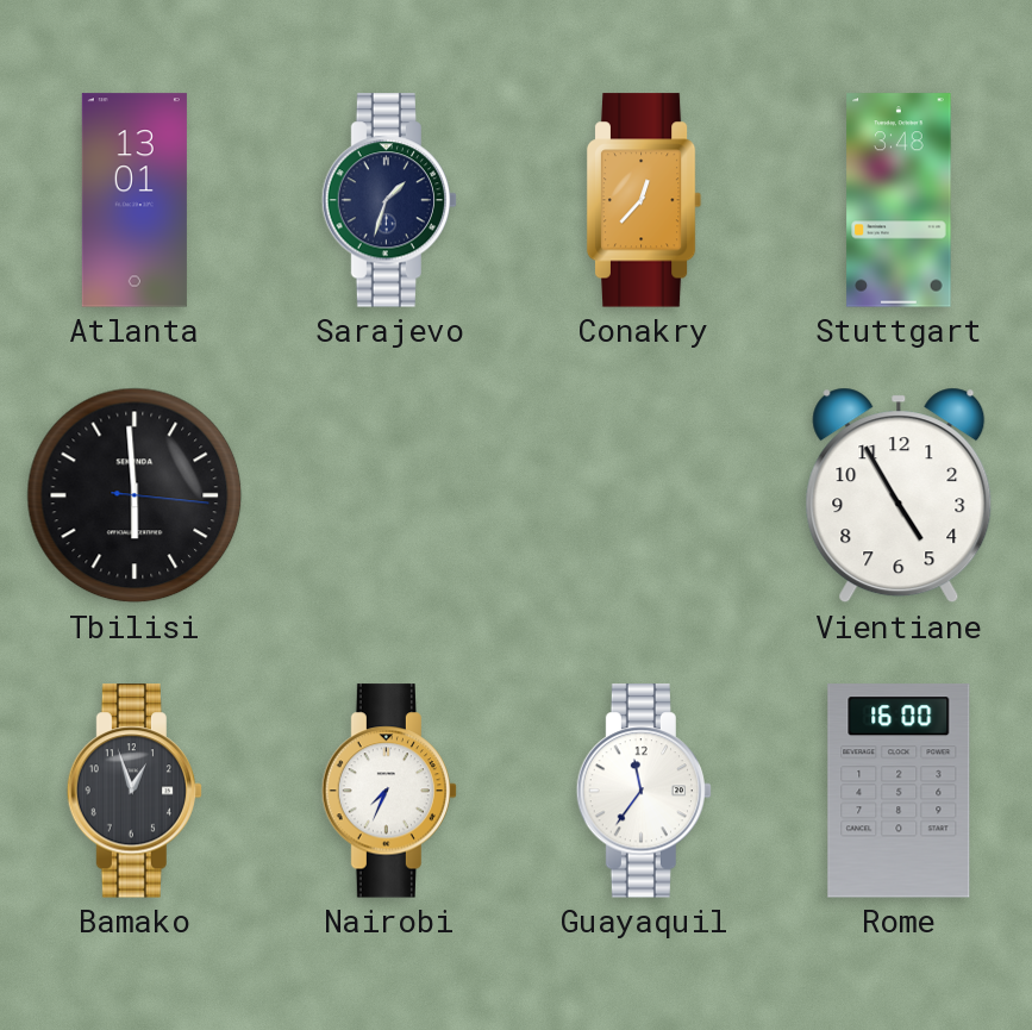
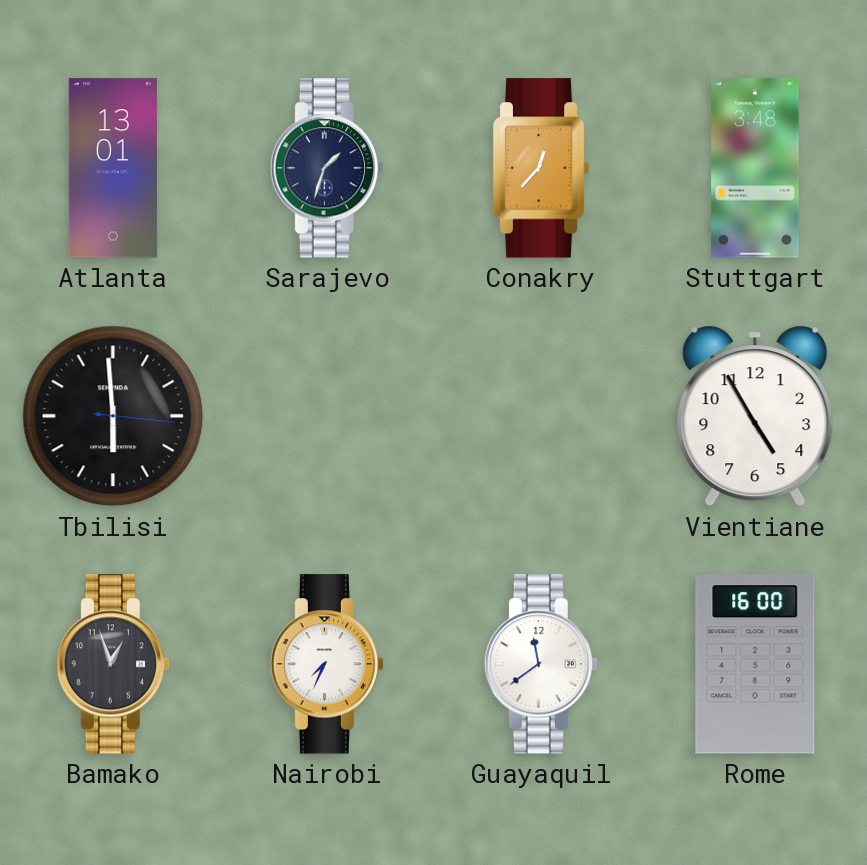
Guayaquil: 11:36 -> 11:39 (541, 664)
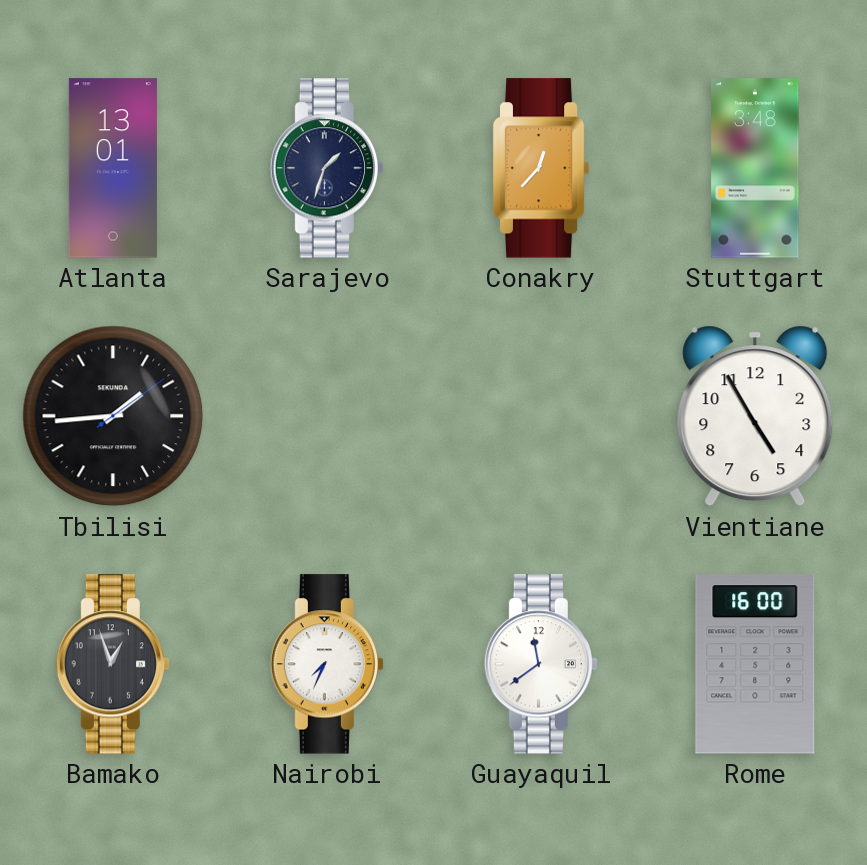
Tbilisi: 5:59 -> 1:44 (113, 416)
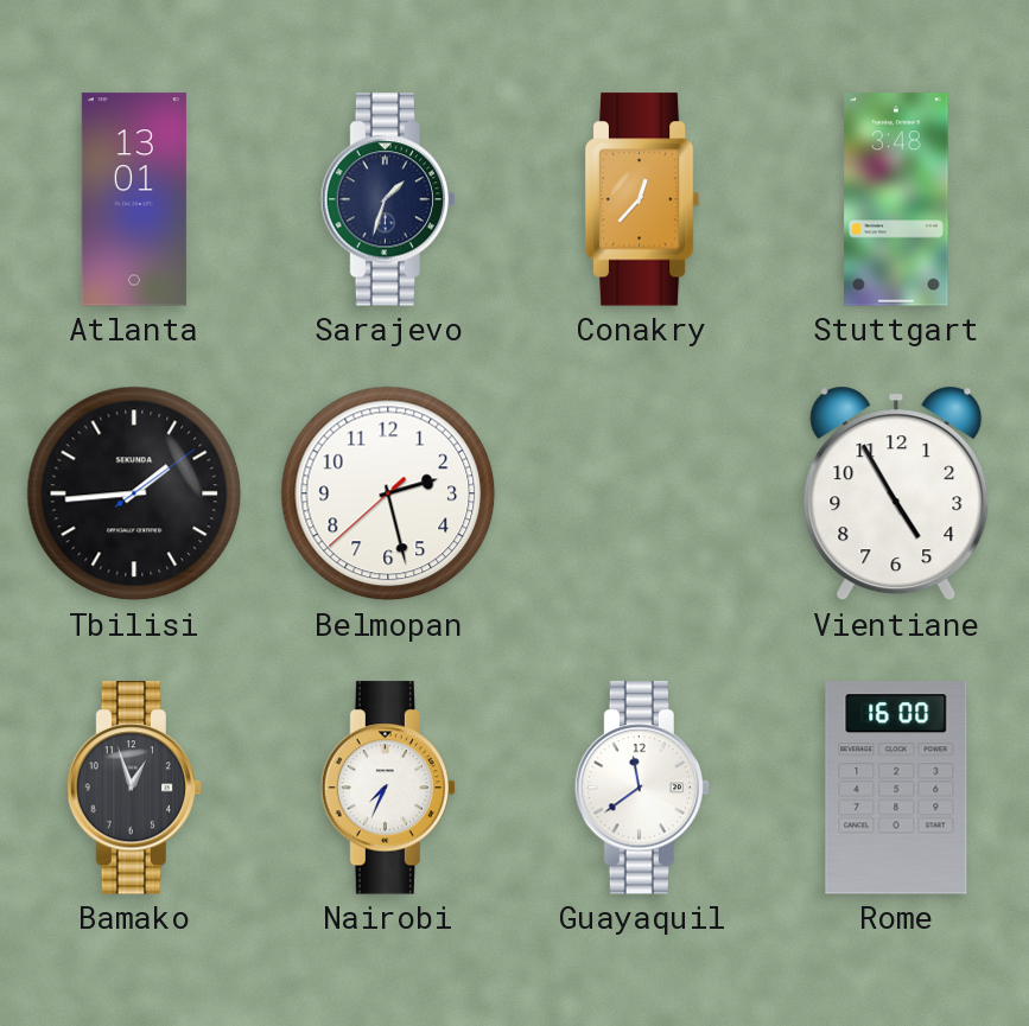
Belmopan: none -> 2:27 (388, 493)
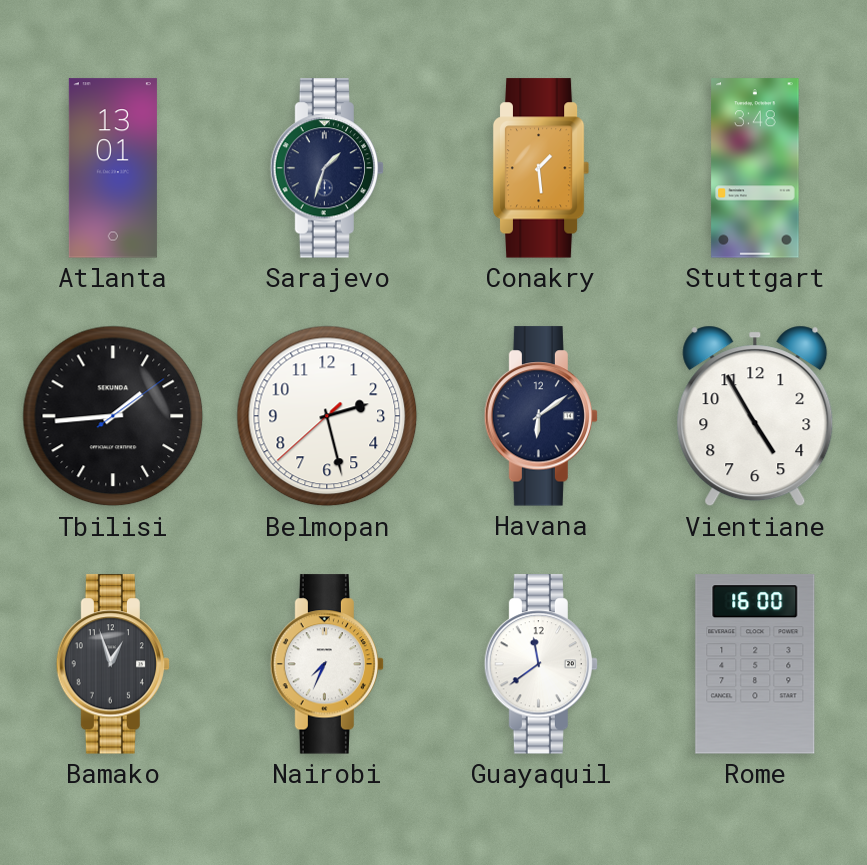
Conakry: 12:37 -> 1:29 (541, 168)
Havana: none -> 6:09 (541, 416)
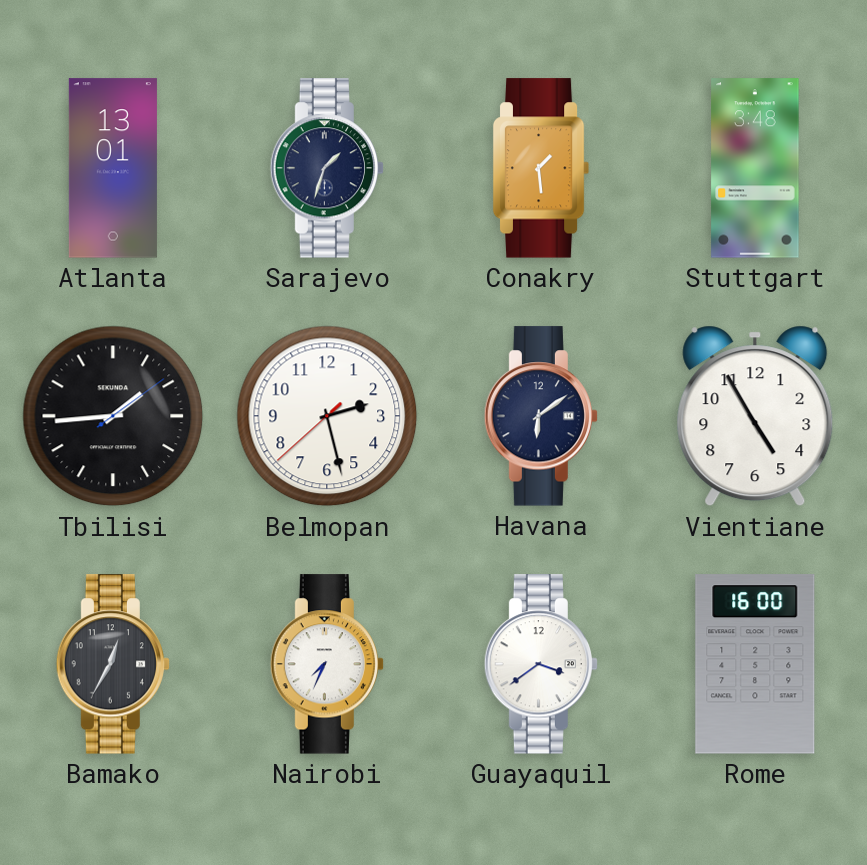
Bamako: 12:57 -> 12:35 (113, 664)
Guayaquil: 11:39 -> 3:39 (541, 664)
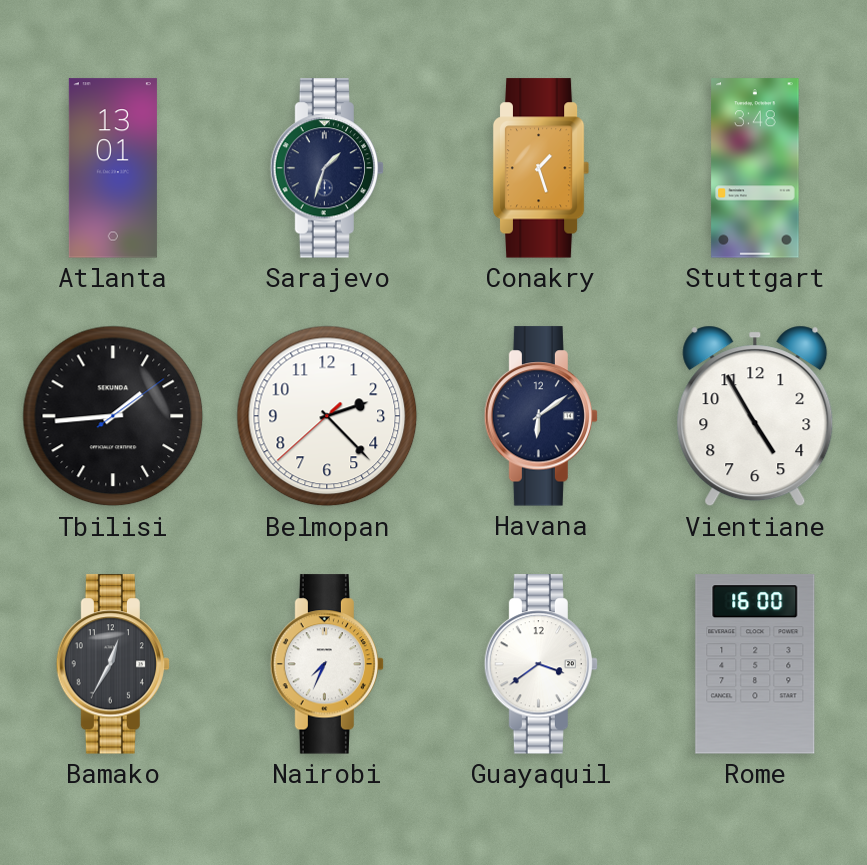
Conakry: 1:29 -> 1:27 (541, 168)
Belmopan: 2:27 -> 2:22 (327, 416)
